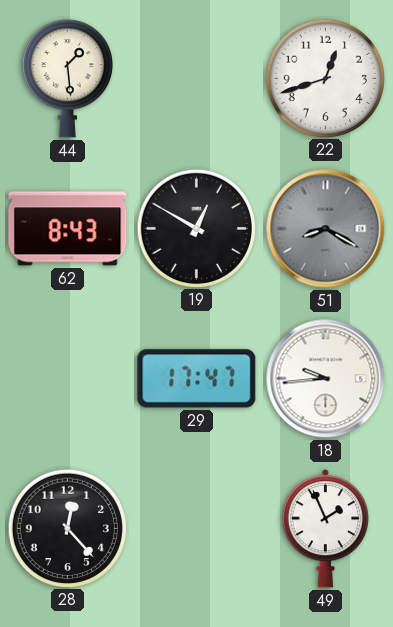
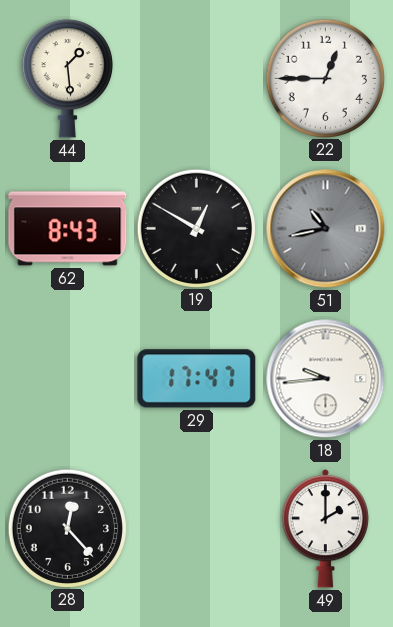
22: 12:42 -> 12:45 (325, 78)
51: 8:20 -> 10:43 (326, 229)
49: 1:56 -> 2:00 (325, 529)
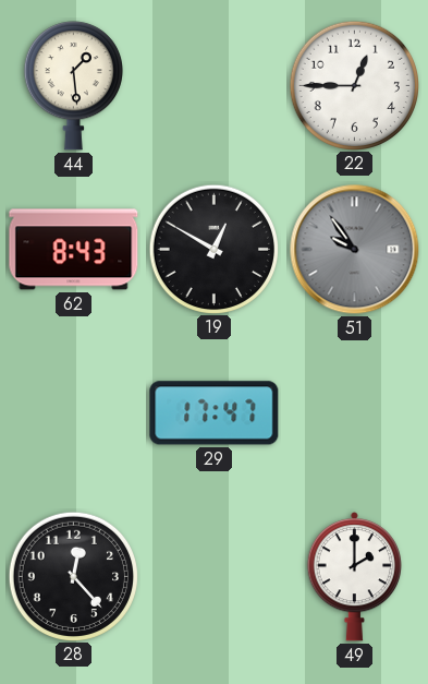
51: 10:43 -> 9:54 (355, 250)
18: 9:44 -> none (326, 379)
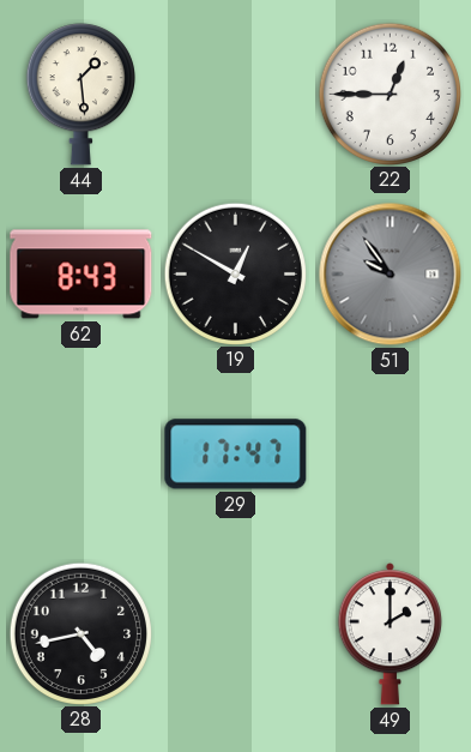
28: 12:23 -> 4:43 (80, 633)
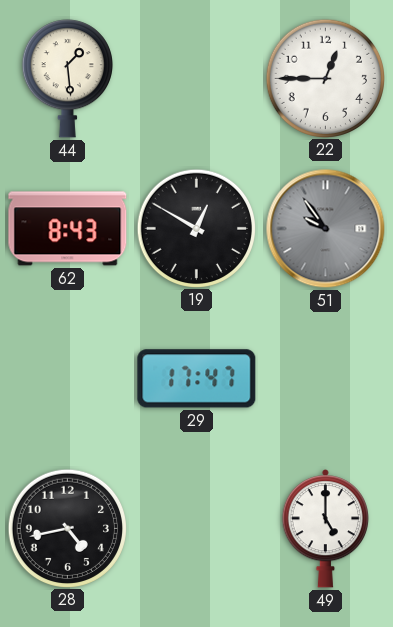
49: 2:00 -> 5:00 (325, 529)
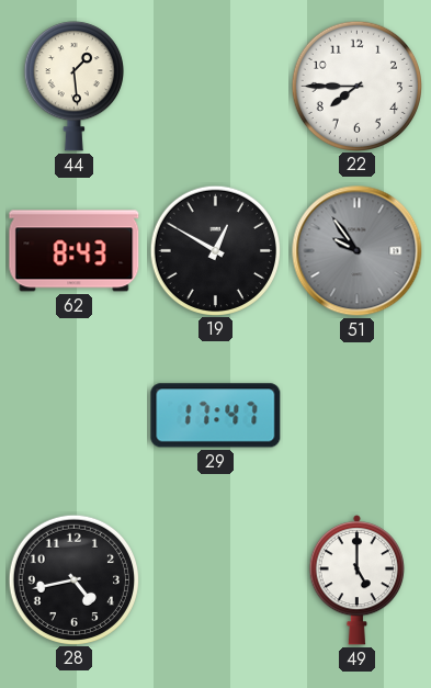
22: 12:45 -> 7:45 (356, 86)
